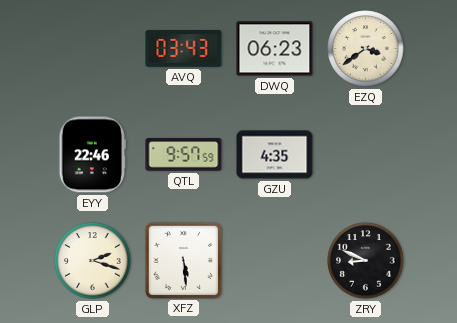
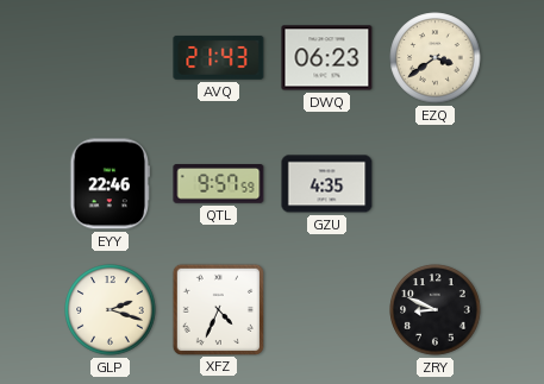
AVQ: 03:43 -> 21:43 (219, 57)
XFZ: 5:29 -> 4:34 (218, 309)
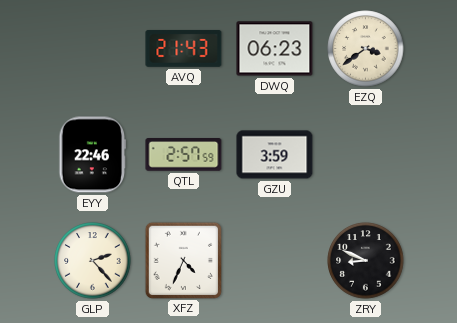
QTL: 9:57 -> 2:57 (184, 155)
GZU: 4:35 -> 3:59 (275, 155)
GLP: 2:18 -> 2:23 (93, 261)
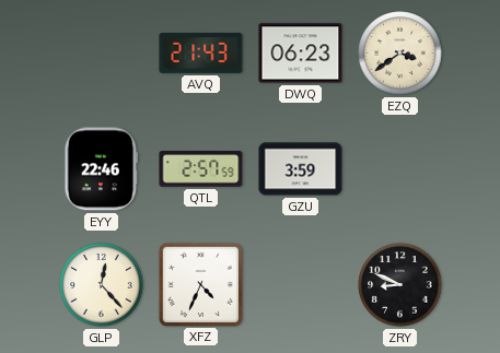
GLP: 2:23 -> 12:23 (102, 285)
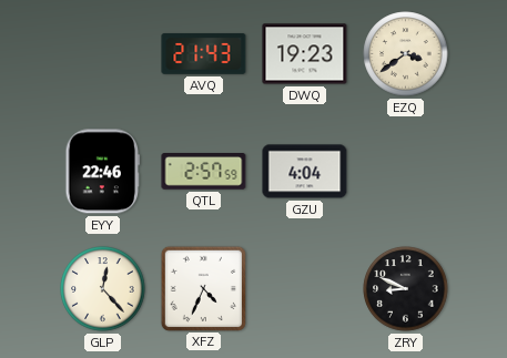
DWQ: 06:23 -> 19:23 (305, 54)
GZU: 3:59 -> 4:04 (305, 172)
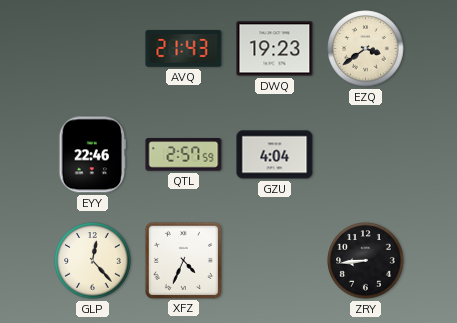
ZRY: 8:49 -> 8:44 (366, 261)
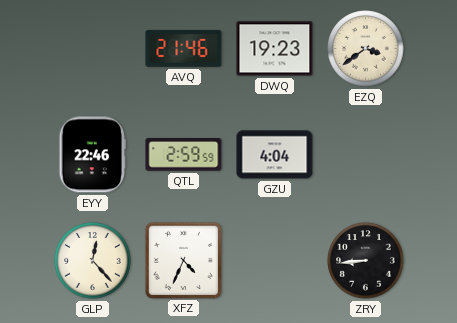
AVQ: 21:43 -> 21:46 (184, 48)
QTL: 2:57 -> 2:59 (184, 155)
